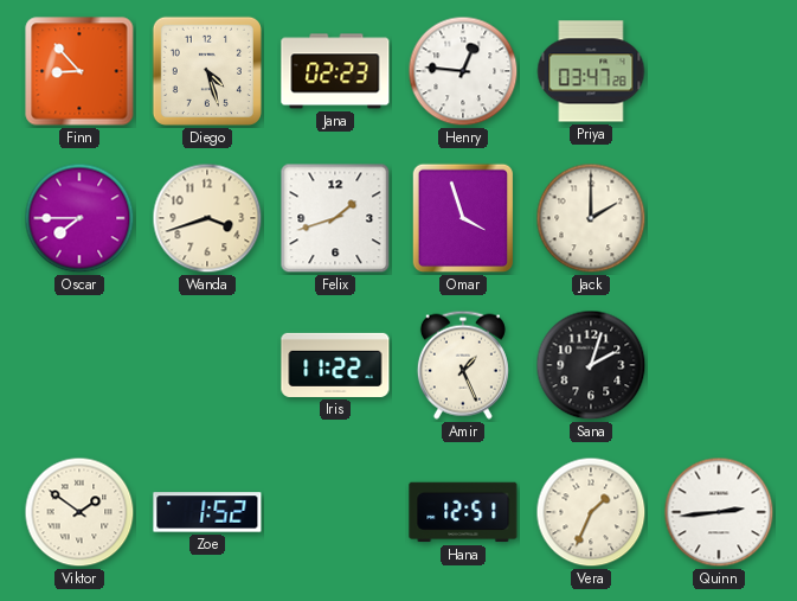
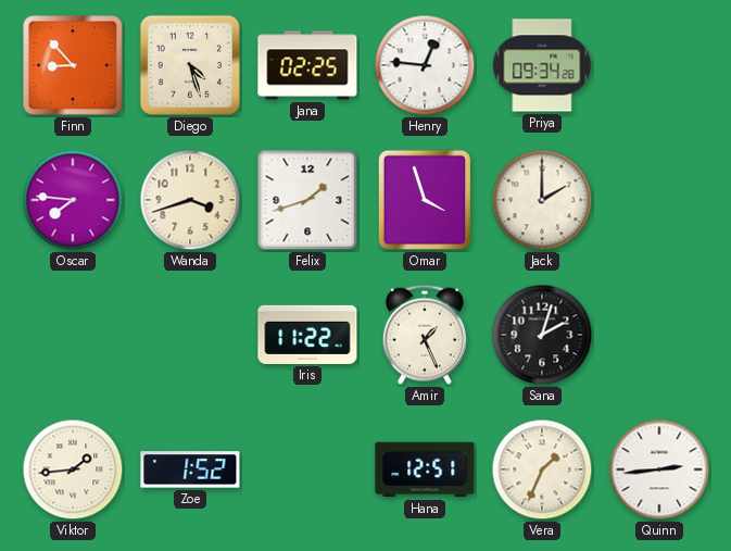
Jana: 02:23 -> 02:25 (307, 65)
Priya: 03:47 -> 09:34 (542, 65)
Oscar: 7:45 -> 7:46 (73, 200)
Viktor: 1:51 -> 1:44 (73, 469)
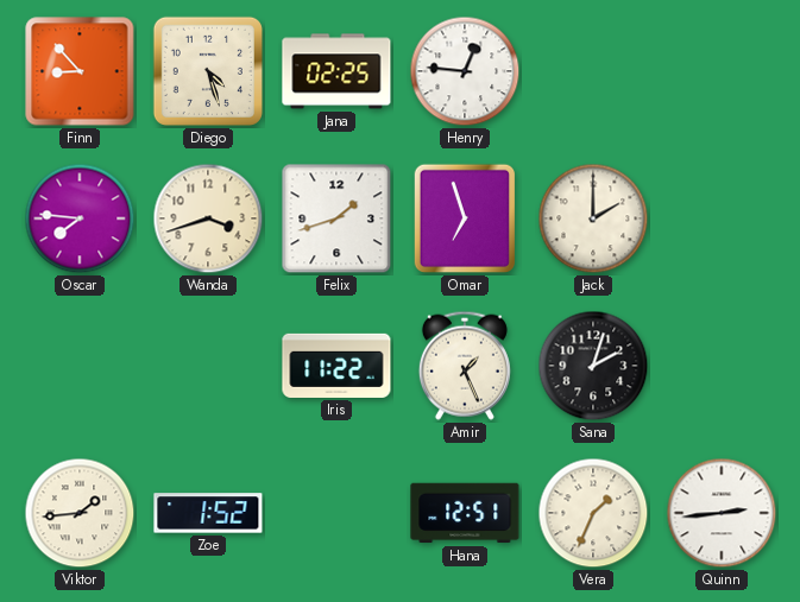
Priya: 09:34 -> none (542, 65)
Omar: 3:57 -> 6:57 (464, 218)
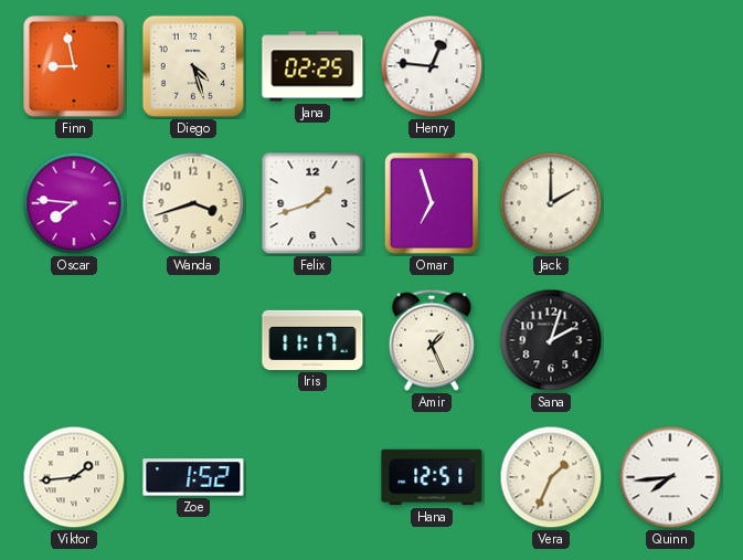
Finn: 8:53 -> 8:58 (74, 66)
Iris: 11:22 -> 11:17 (312, 340)
Quinn: 2:44 -> 7:44 (670, 477)
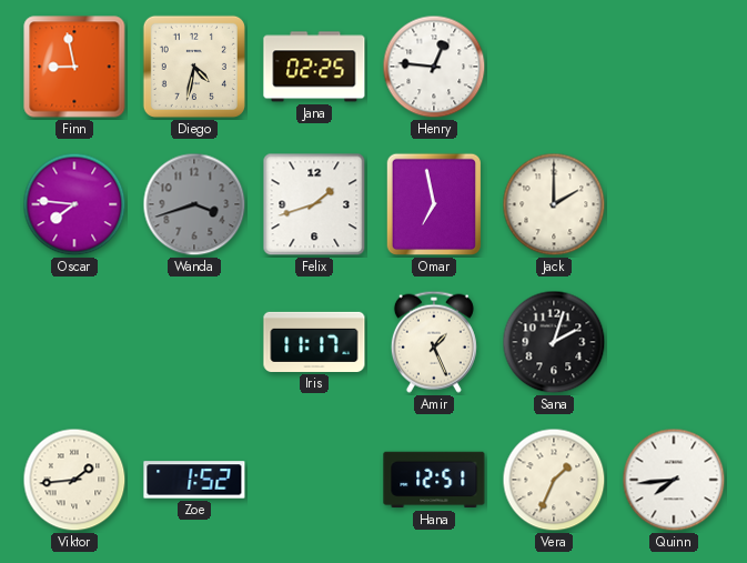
Diego: 4:27 -> 4:32 (194, 67)
Wanda dial: cream -> grey (194, 204)
Omar: 6:57 -> 6:58 (433, 204)
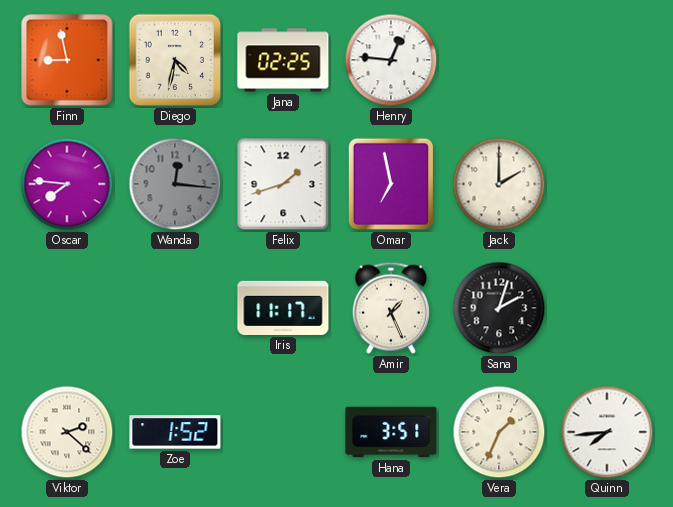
Wanda: 3:42 -> 12:16 (175, 184)
Viktor: 1:44 -> 2:22 (67, 432)
Hana: 12:51 -> 3:51 (391, 432)
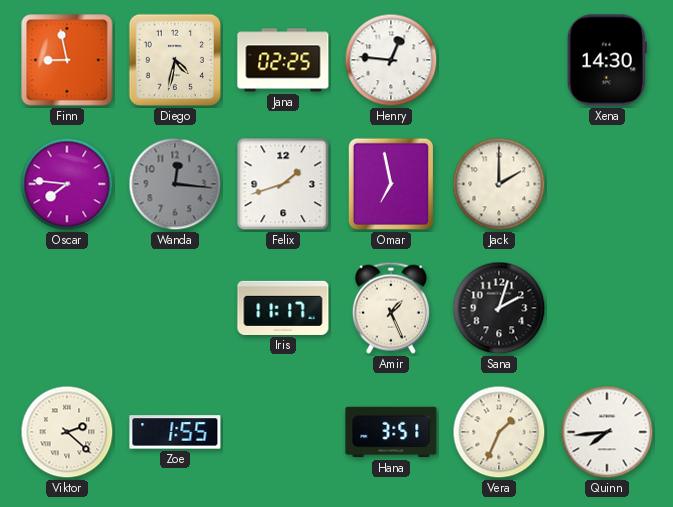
Xena: none -> 14:30 (607, 60)
Zoe: 1:52 -> 1:55 (175, 432)
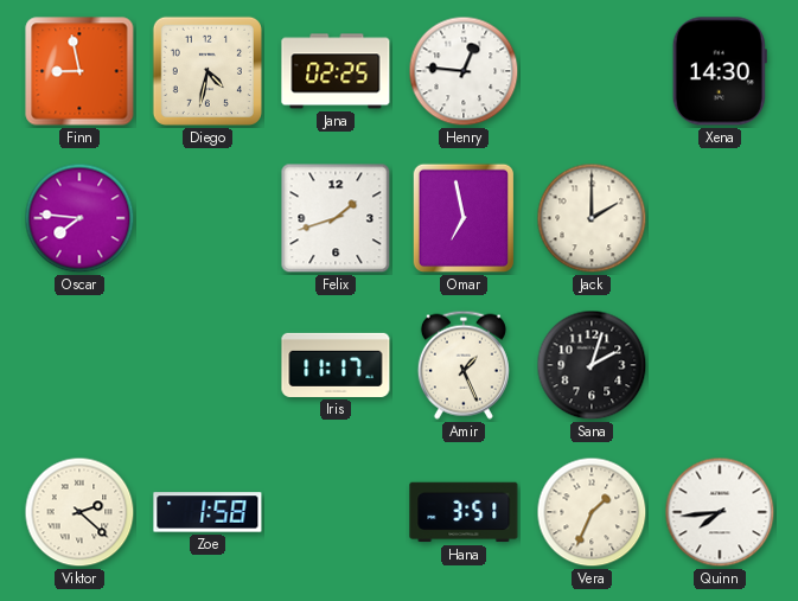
Wanda: 12:16 -> none (175, 184)
Zoe: 1:55 -> 1:58 (208, 512)
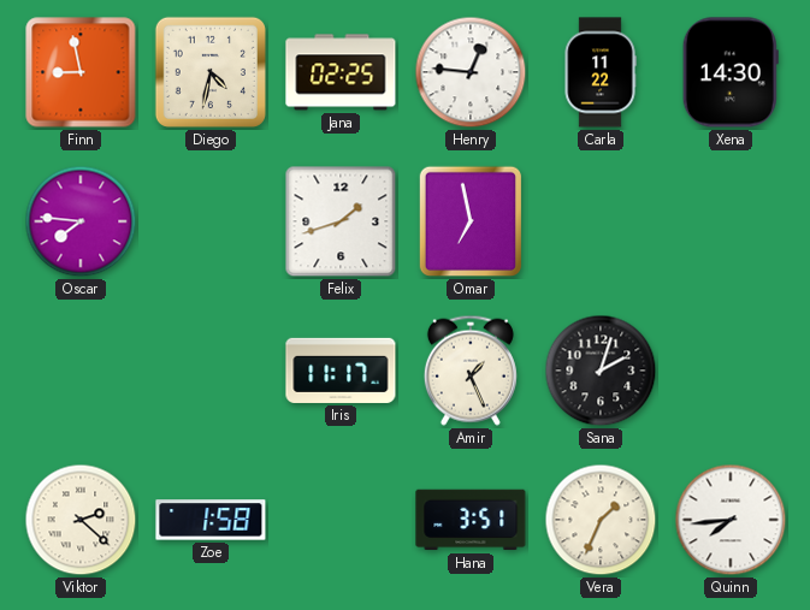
Carla: none -> 11:22 (601, 72)
Jack: 2:00 -> none (592, 218)
